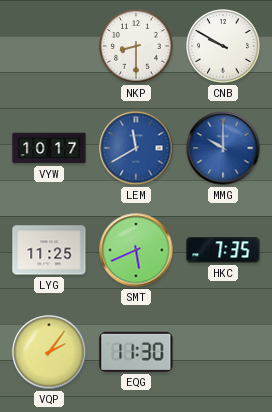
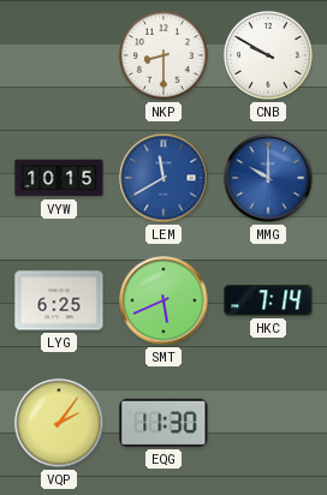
VYW: 10:17 -> 10:15 (59, 178)
LYG: 11:25 -> 6:25 (59, 300)
HKC: 7:35 -> 7:14 (268, 300)
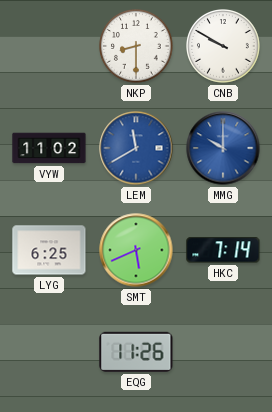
VYW: 10:15 -> 11:02 (49, 148)
VQP: 2:06 -> none (59, 423)
EQG: 11:30 -> 11:26 (136, 352)
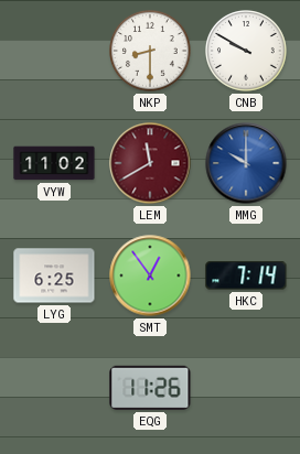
LEM dial: blue -> burgundy (150, 163)
SMT: 5:41 -> 12:54 (150, 275)
